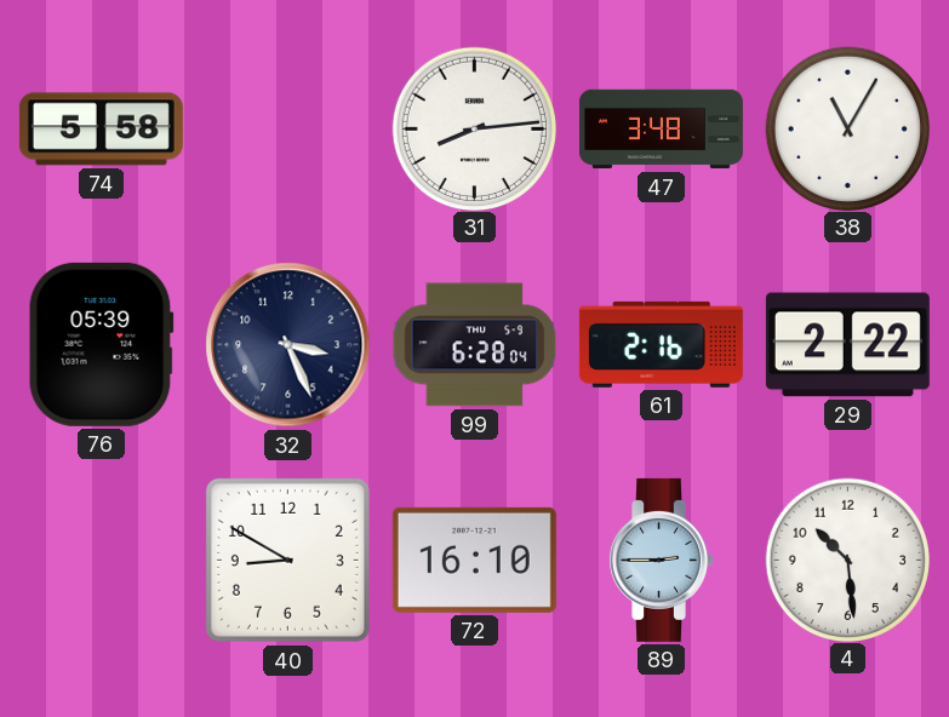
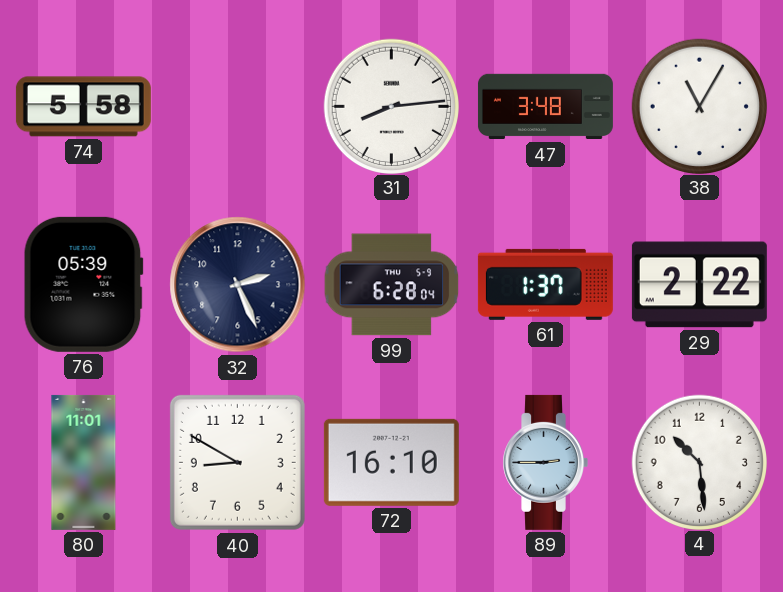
32: 3:26 -> 2:26 (238, 285)
61: 2:16 -> 1:37 (545, 284)
80: none -> 11:01 (84, 462)
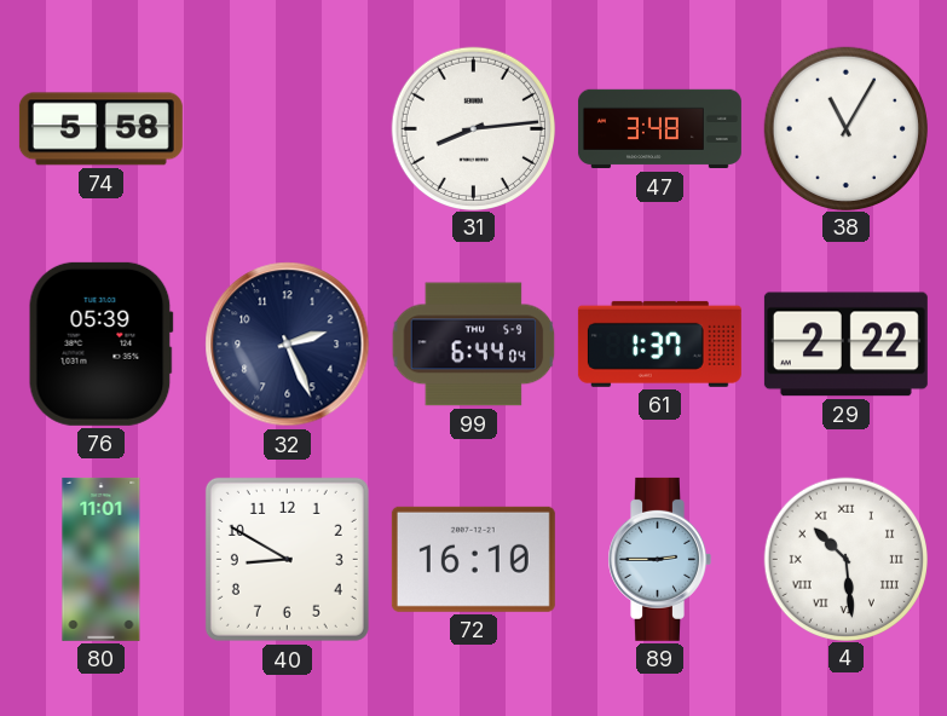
99: 6:28 -> 6:44 (474, 345)
4 numerals: Arabic -> Roman (845, 559)
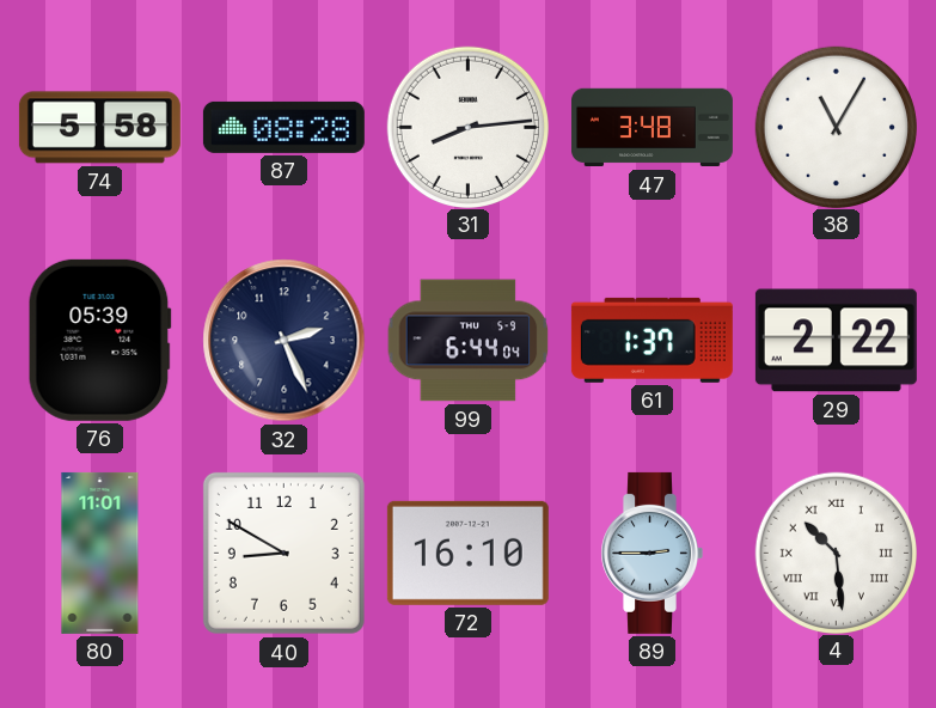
87: none -> 08:28 (283, 127)
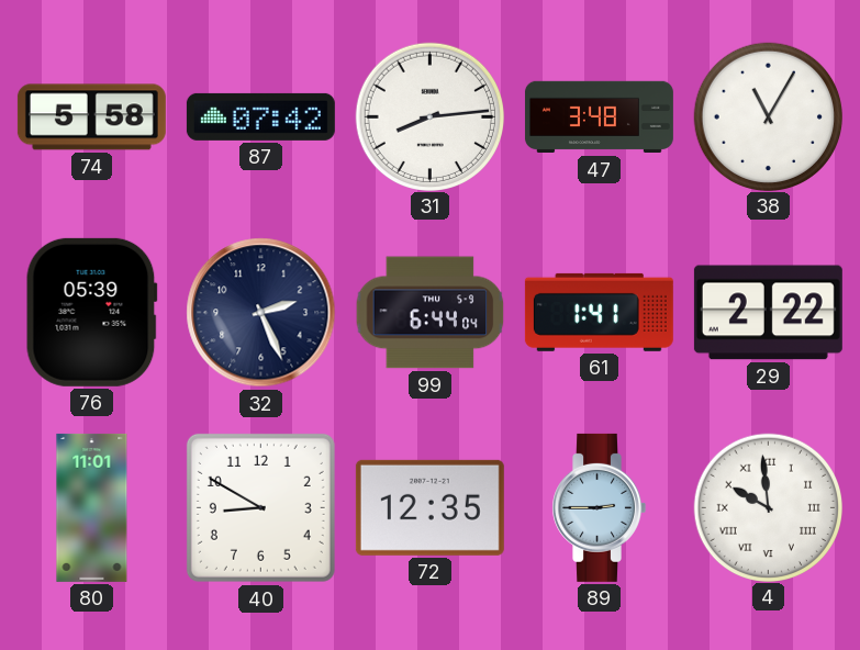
87: 08:28 -> 07:42 (260, 116)
61: 1:37 -> 1:41 (599, 312)
72: 16:10 -> 12:35 (429, 507)
4: 10:29 -> 9:59 (768, 507)
